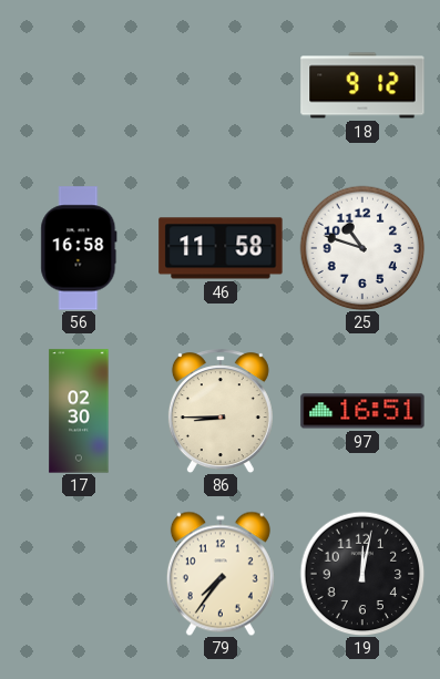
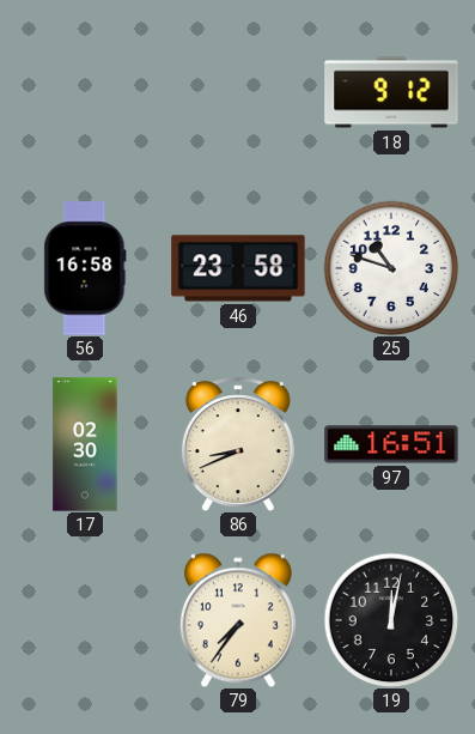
46: 11:58 -> 23:58 (238, 268)
86: 8:45 -> 8:41 (238, 444)
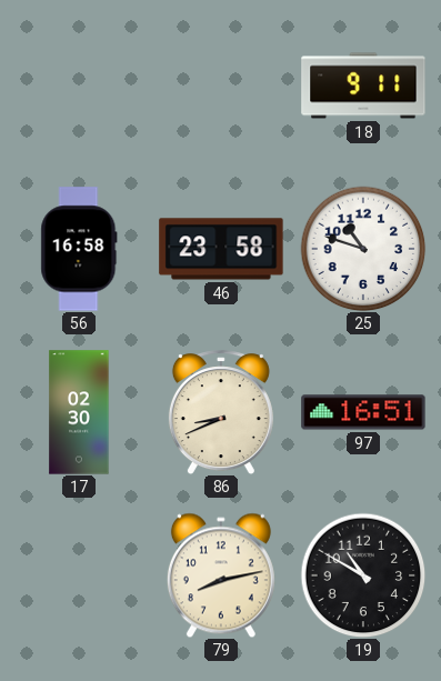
18: 9:12 -> 9:11 (363, 86)
79: 7:36 -> 8:13 (221, 575)
19: 12:02 -> 10:50 (363, 575)
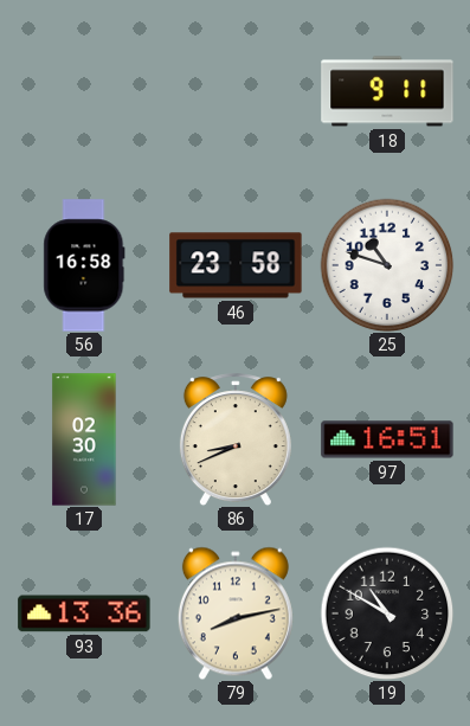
93: none -> 13:36 (84, 613)
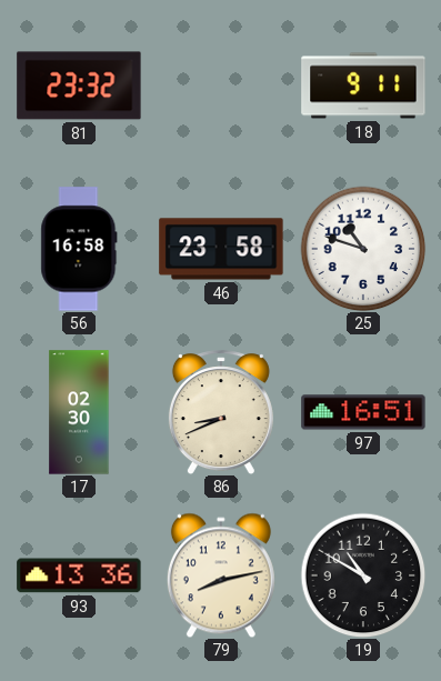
81: none -> 23:32 (79, 86)
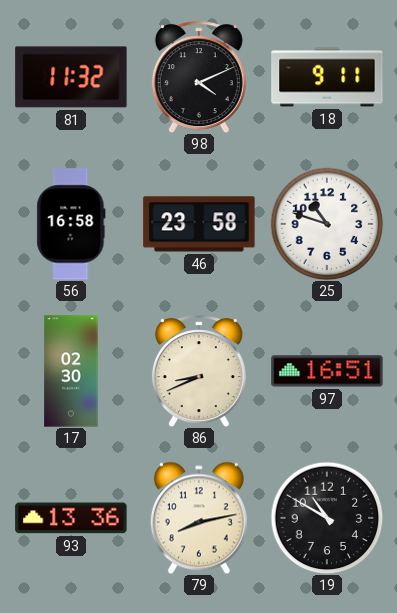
81: 23:32 -> 11:32 (71, 77)
98: none -> 4:11 (199, 77)
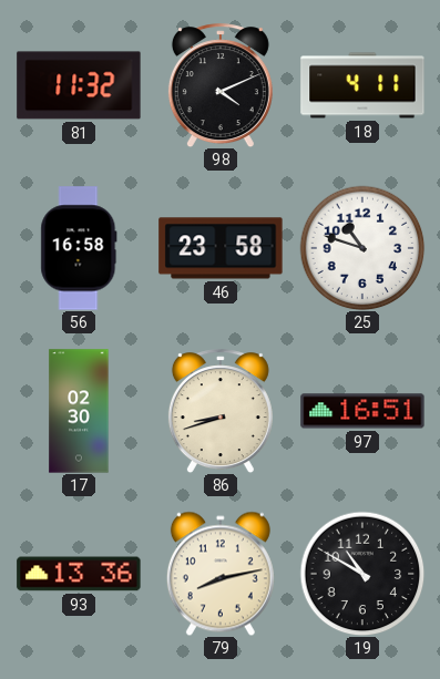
18: 9:11 -> 4:11 (362, 85)
86: 8:41 -> 8:42 (221, 411)
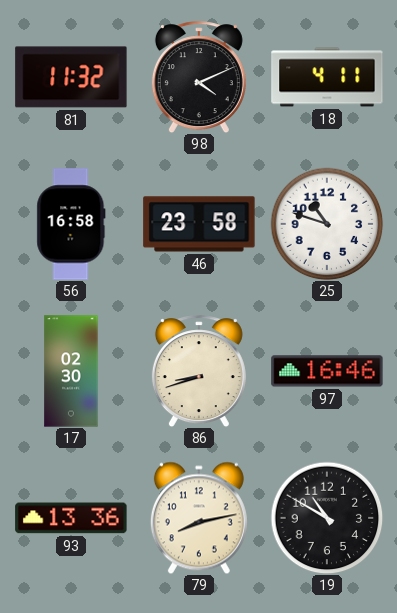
97: 16:51 -> 16:46 (327, 371)
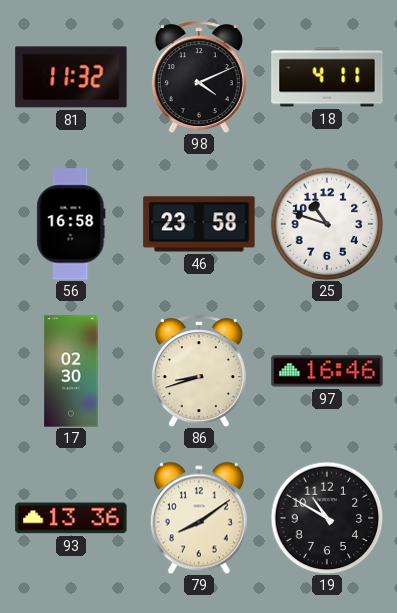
79: 8:13 -> 8:09 (199, 518)
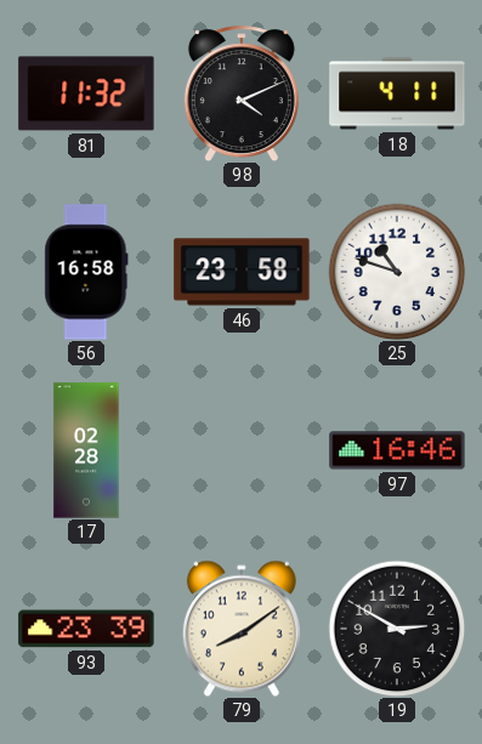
17: 02:30 -> 02:28 (86, 450)
86: 8:42 -> none (199, 371)
93: 13:36 -> 23:39 (86, 629)
19: 10:50 -> 2:50 (397, 629)
